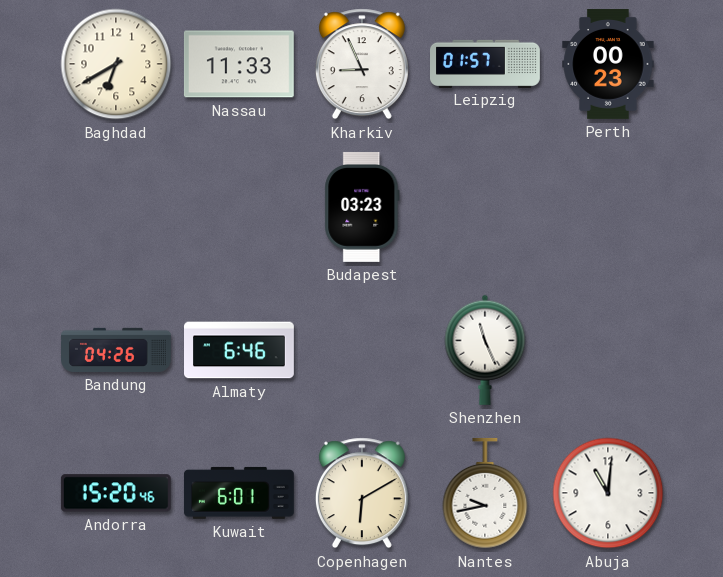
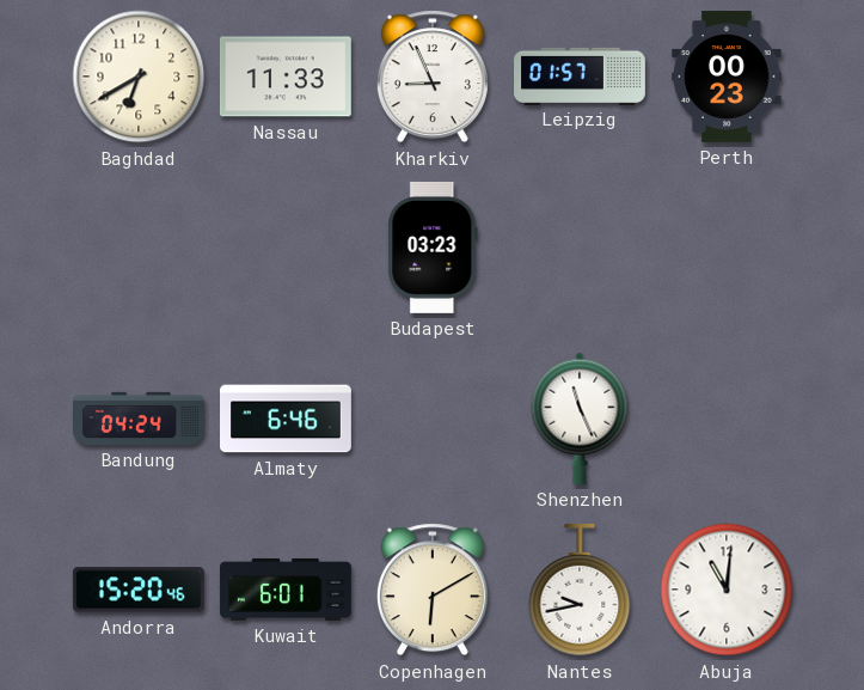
Bandung: 04:26 -> 04:24 (140, 419)
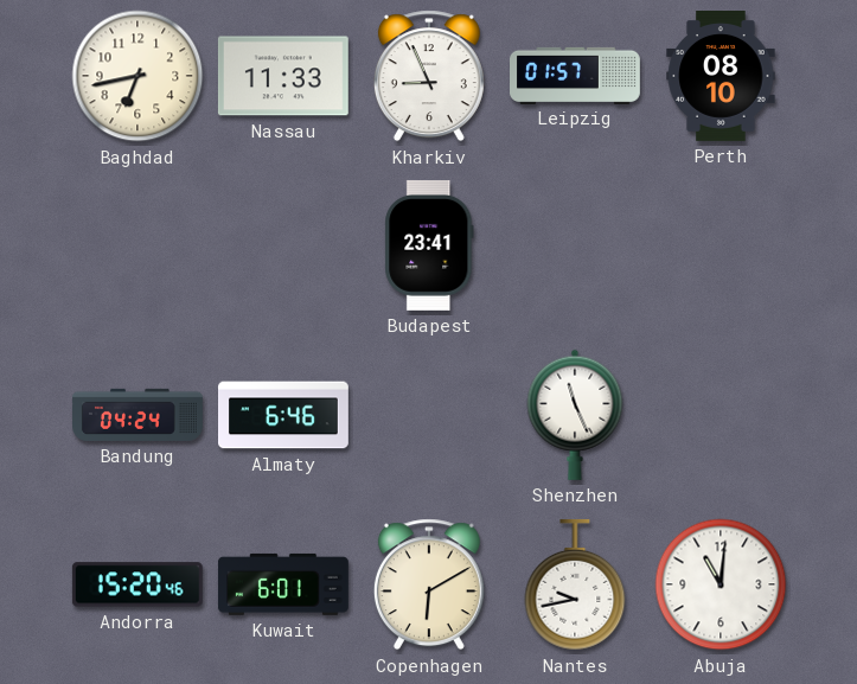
Baghdad: 6:40 -> 6:43 (137, 76)
Perth: 00:23 -> 08:10 (721, 77)
Budapest: 03:23 -> 23:41 (429, 245)
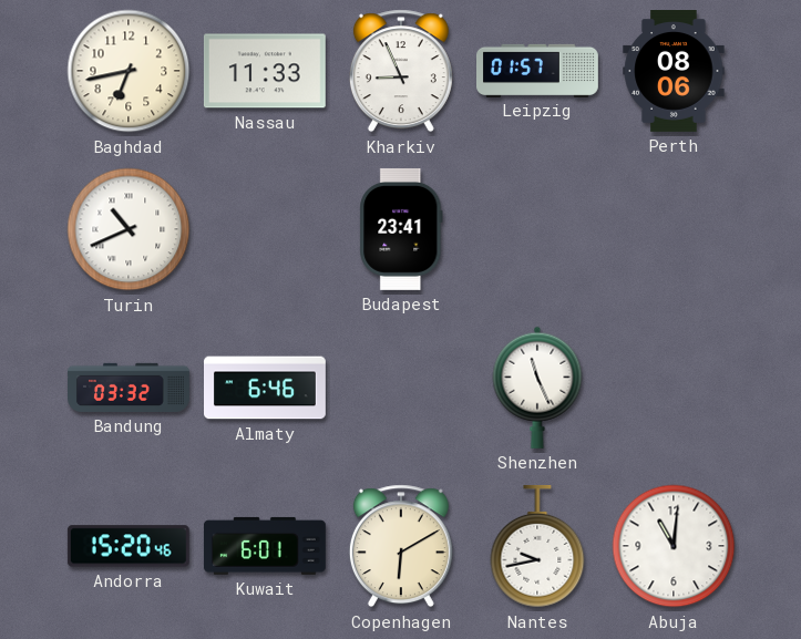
Perth: 08:10 -> 08:06 (674, 72)
Turin: none -> 10:41 (129, 229)
Bandung: 04:24 -> 03:32 (130, 388)
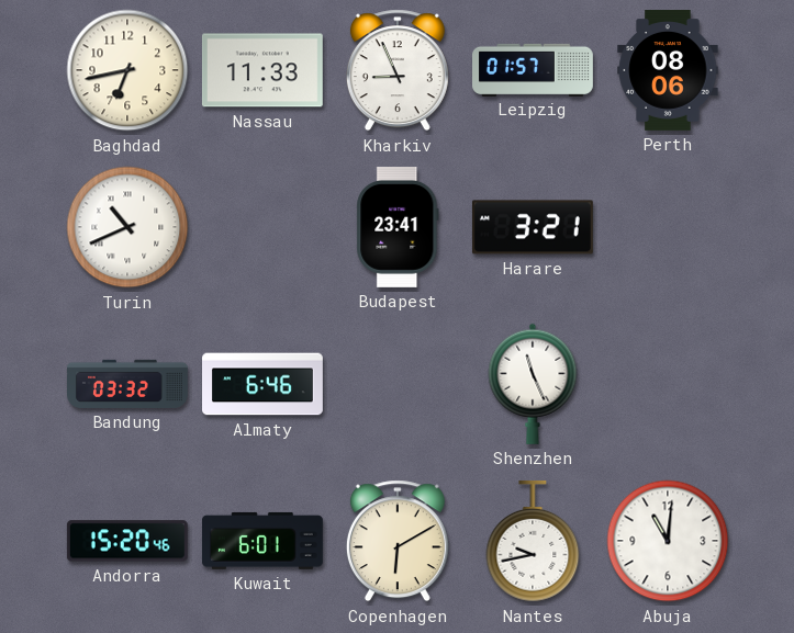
Harare: none -> 3:21 (533, 227)
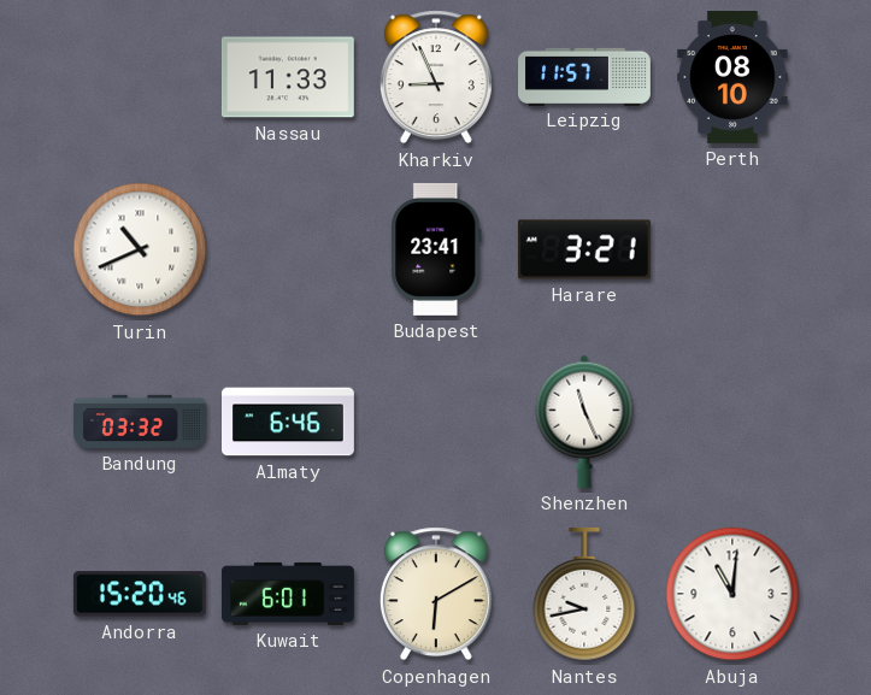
Baghdad: 6:43 -> none (127, 70)
Leipzig: 01:57 -> 11:57 (585, 76)
Perth: 08:06 -> 08:10 (732, 78)
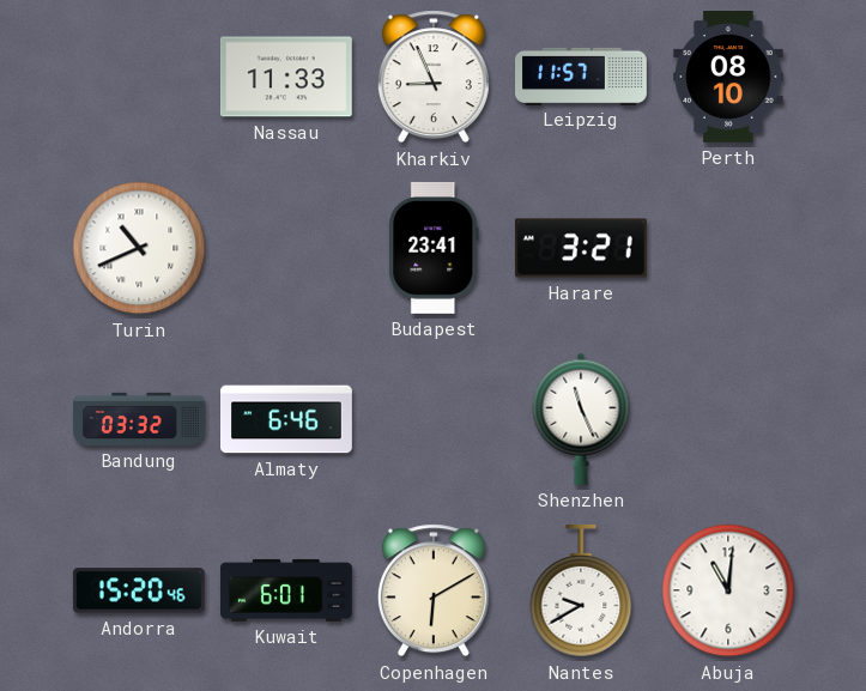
Nantes: 9:43 -> 9:40 (581, 590)
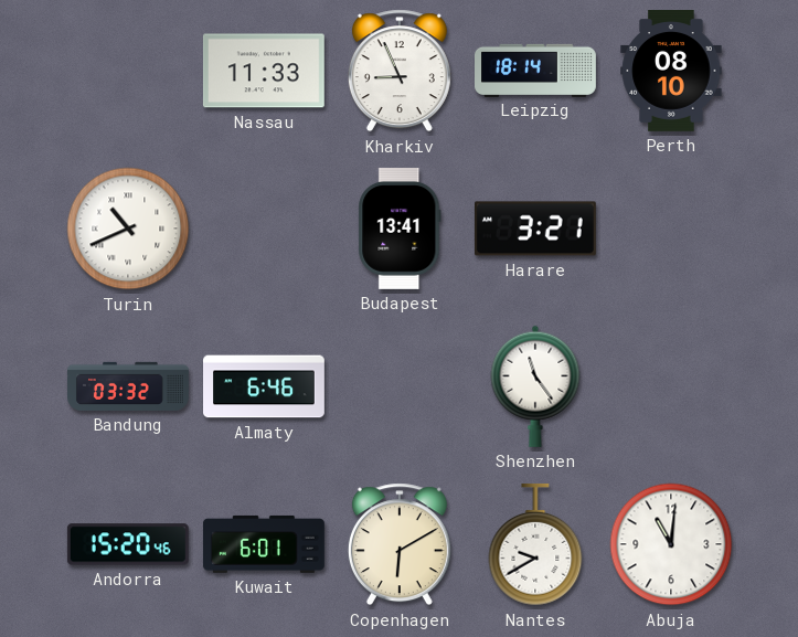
Leipzig: 11:57 -> 18:14 (536, 70)
Budapest: 23:41 -> 13:41 (400, 229)
Shenzhen: 11:26 -> 11:24 (535, 386)
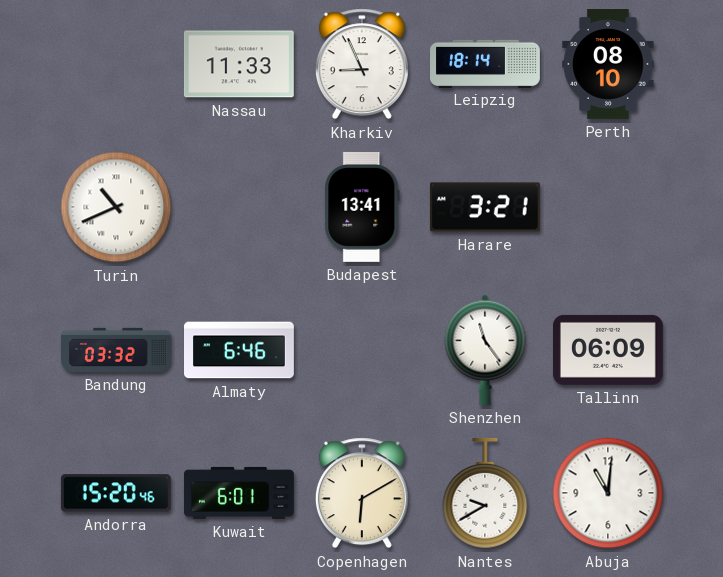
Tallinn: none -> 06:09 (608, 350)
